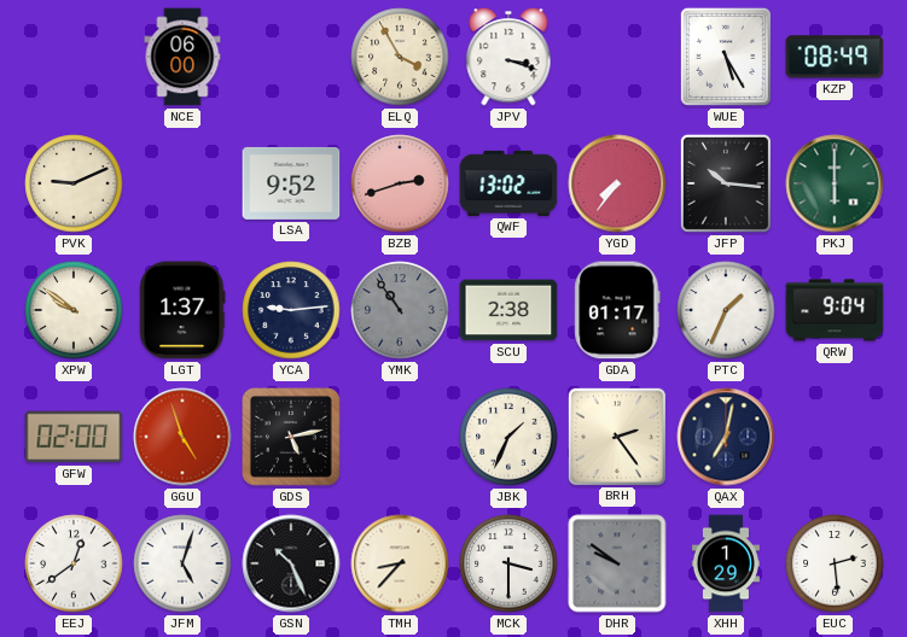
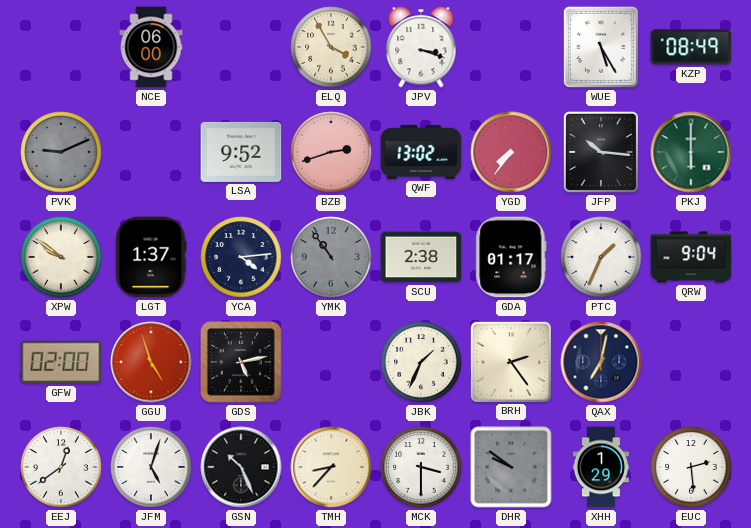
PVK dial: cream -> grey (61, 152)
YCA: 9:14 -> 4:14 (241, 257)
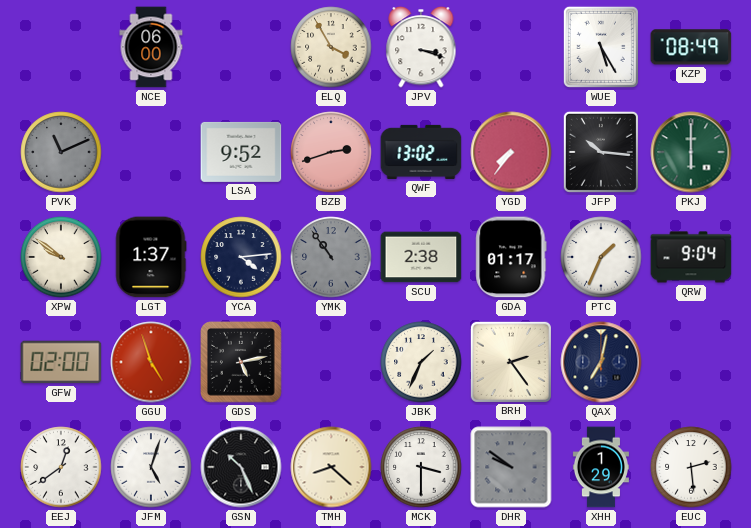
PVK: 9:11 -> 11:11 (61, 152)
TMH: 8:37 -> 8:22 (331, 467)
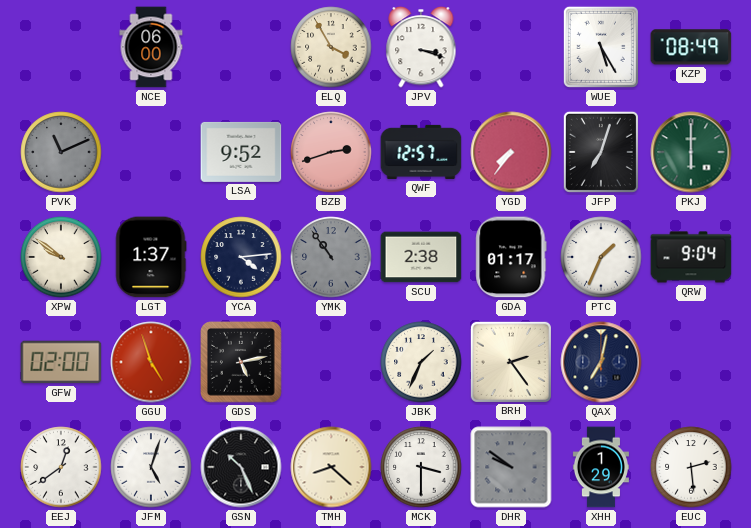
QWF: 13:02 -> 12:57 (421, 152)
JFP: 10:16 -> 7:03 (601, 152)
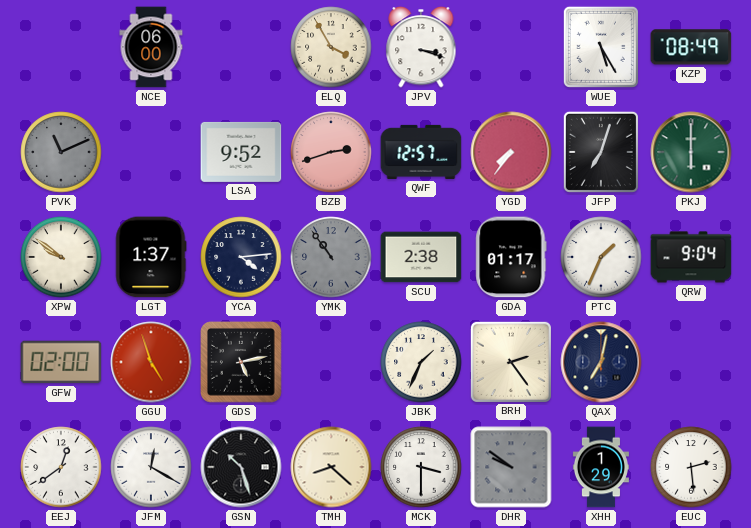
JFM: 5:03 -> 12:20 (151, 467)
GSN: 10:26 -> 10:27 (241, 467)
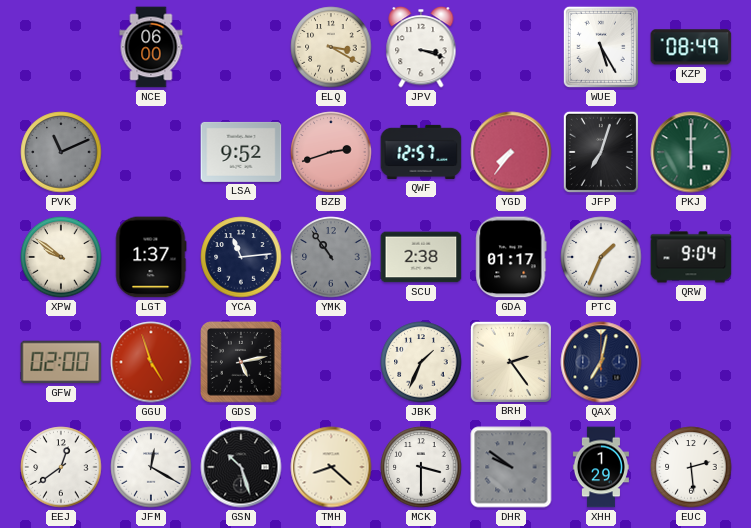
ELQ: 3:55 -> 3:20 (331, 47)
YCA: 4:14 -> 11:14 (241, 257)
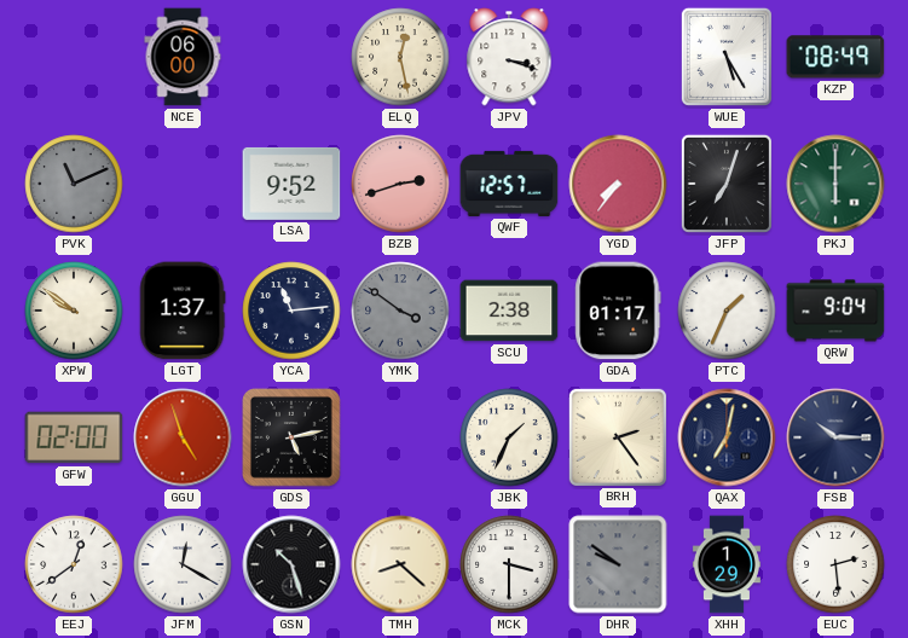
ELQ: 3:20 -> 12:28 (400, 57)
YMK: 10:54 -> 3:51 (400, 311)
FSB: none -> 10:15 (835, 437)
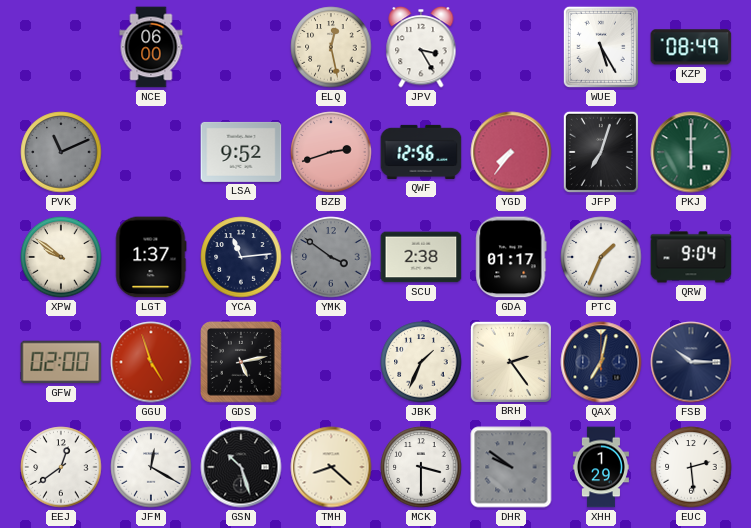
JPV: 3:18 -> 3:25 (421, 47)
QWF: 12:57 -> 12:56 (421, 152)
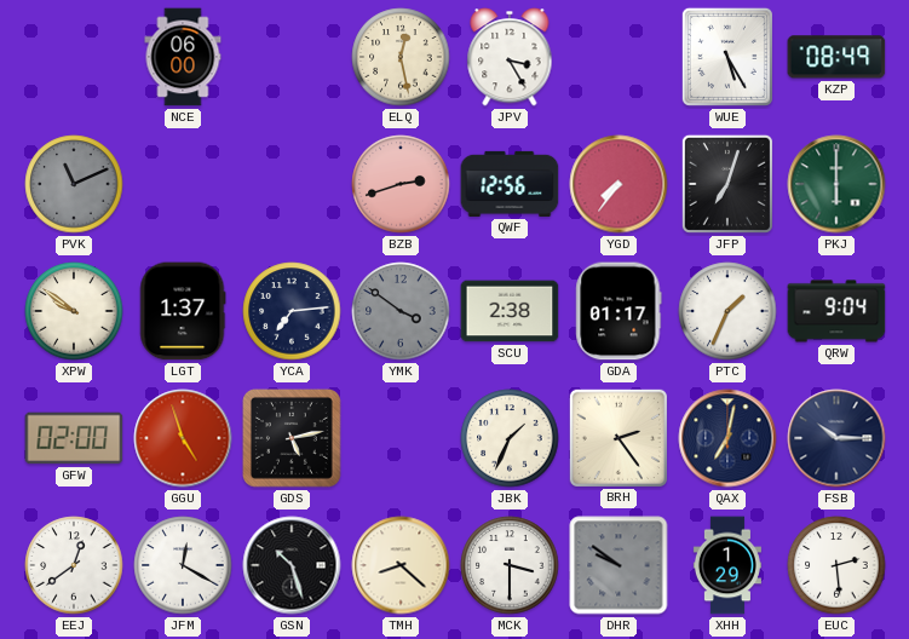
LSA: 9:52 -> none (241, 152)
YCA: 11:14 -> 7:14 (292, 311)
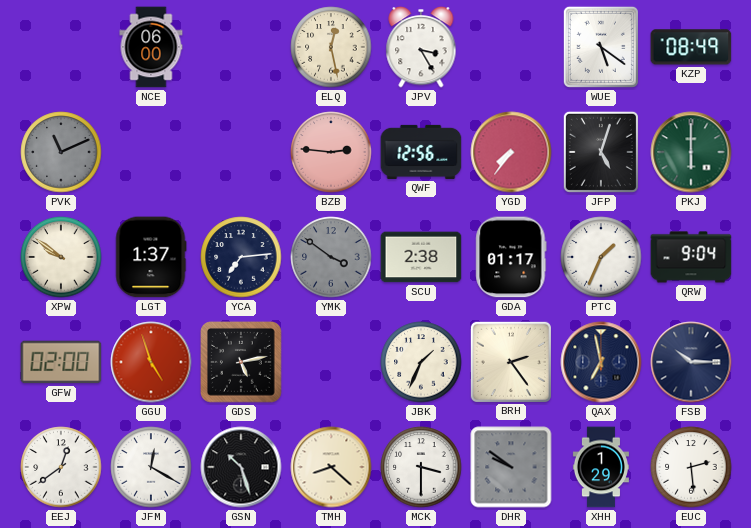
WUE: 5:25 -> 5:21 (601, 47)
BZB: 2:42 -> 2:46 (331, 152)
JFP: 7:03 -> 5:03 (601, 152)
QAX: 7:02 -> 6:58 (601, 362)
